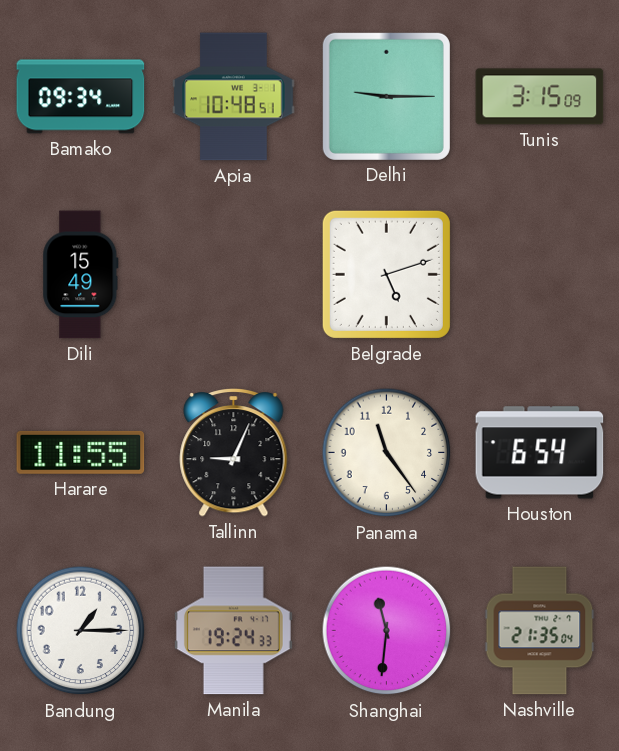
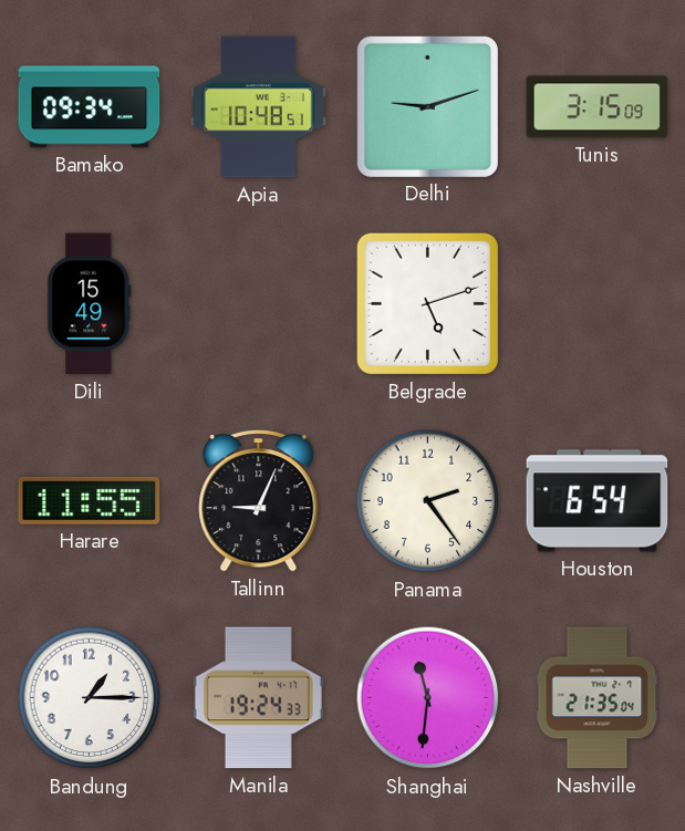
Delhi: 9:15 -> 9:12 (427, 106)
Panama: 11:24 -> 2:24 (428, 501)
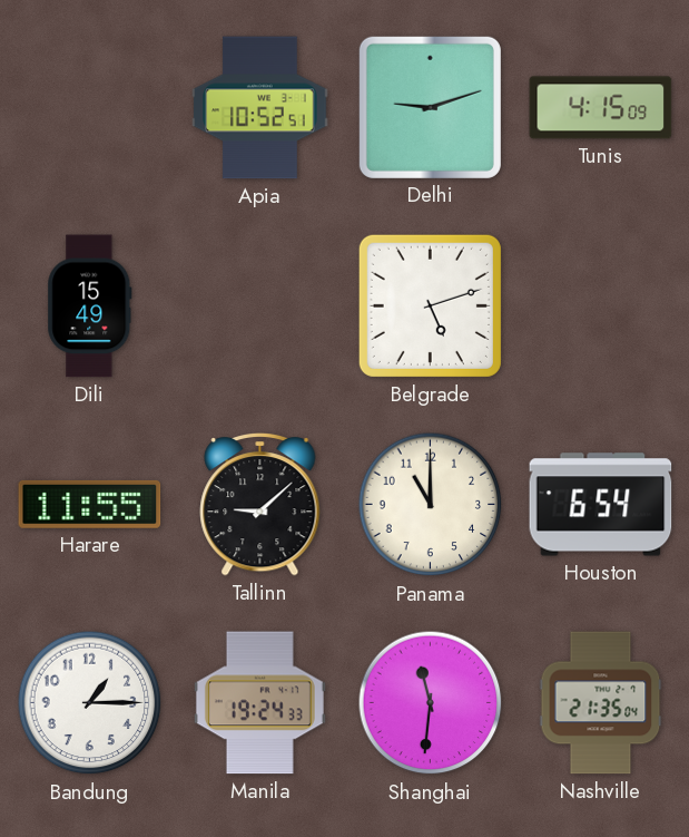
Bamako: 09:34 -> none (90, 107)
Apia: 10:48 -> 10:52 (260, 108)
Tunis: 3:15 -> 4:15 (601, 108)
Tallinn: 9:04 -> 9:08 (260, 505)
Panama: 2:24 -> 11:00 (431, 505)
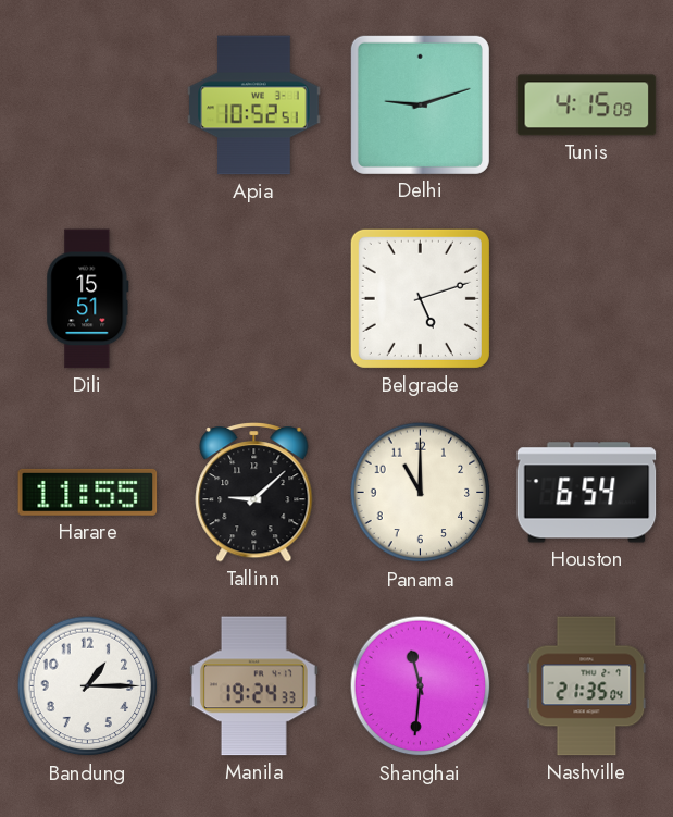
Dili: 15:49 -> 15:51 (88, 299)
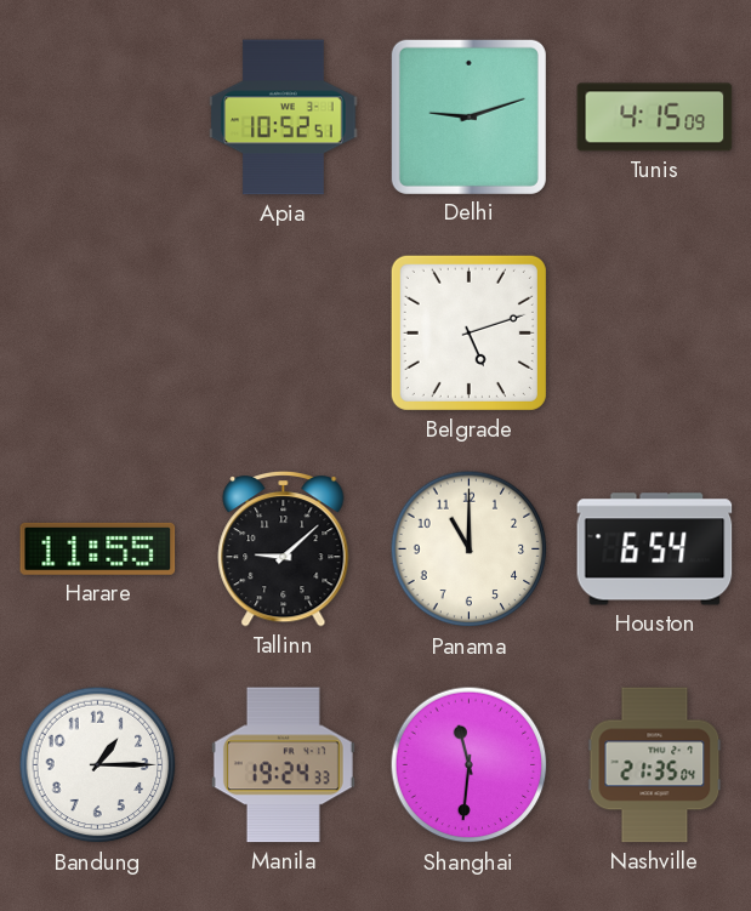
Dili: 15:51 -> none (88, 299)
